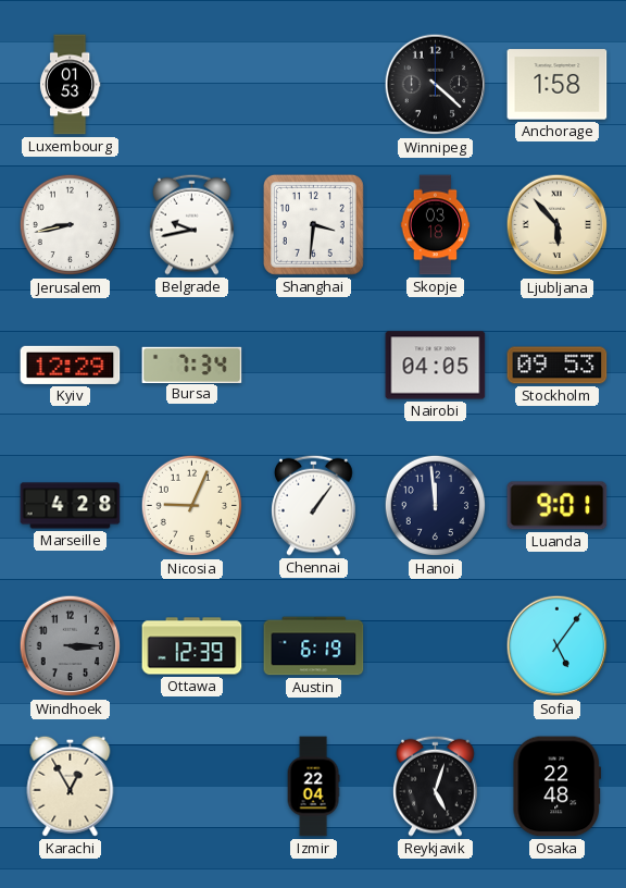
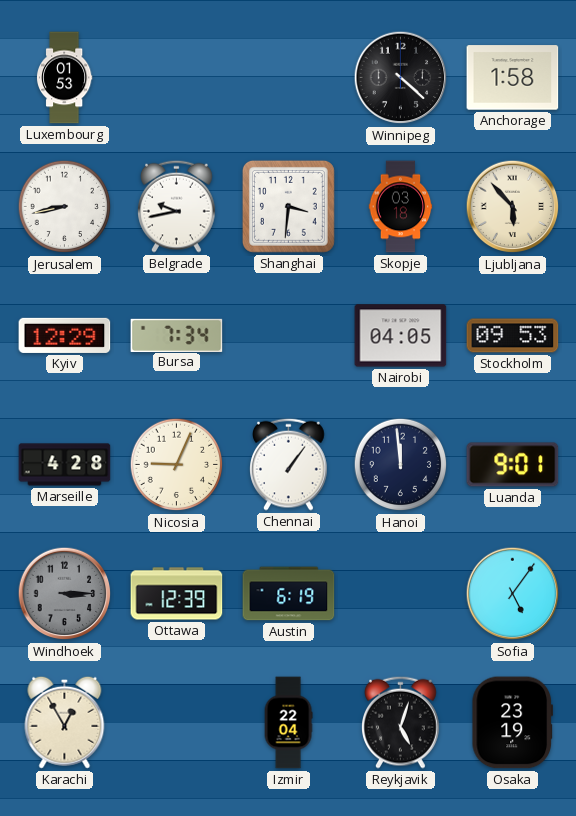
Osaka: 22:48 -> 23:19 (512, 723)
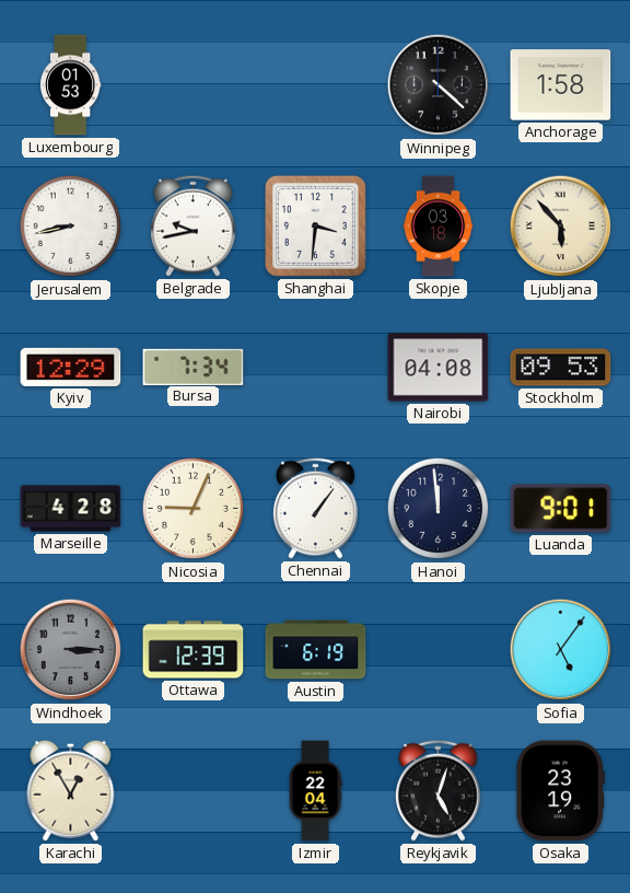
Nairobi: 04:05 -> 04:08 (439, 368)
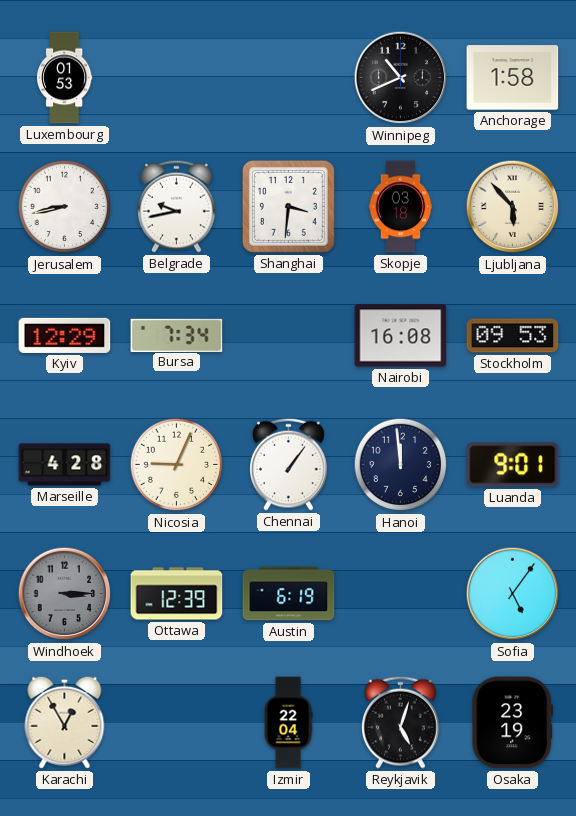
Winnipeg: 4:22 -> 10:41 (401, 78)
Nairobi: 04:08 -> 16:08 (401, 336)
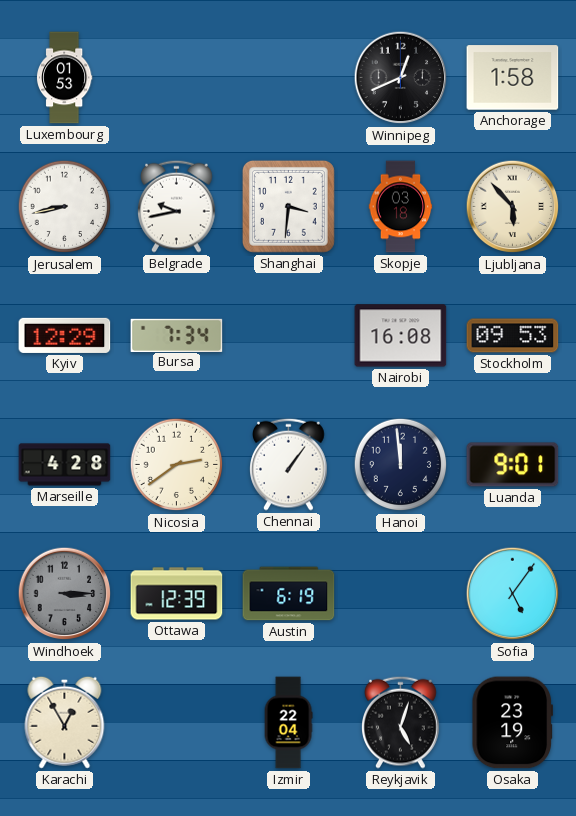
Winnipeg: 10:41 -> 12:41 (401, 78)
Nicosia: 9:04 -> 2:39 (177, 465)
